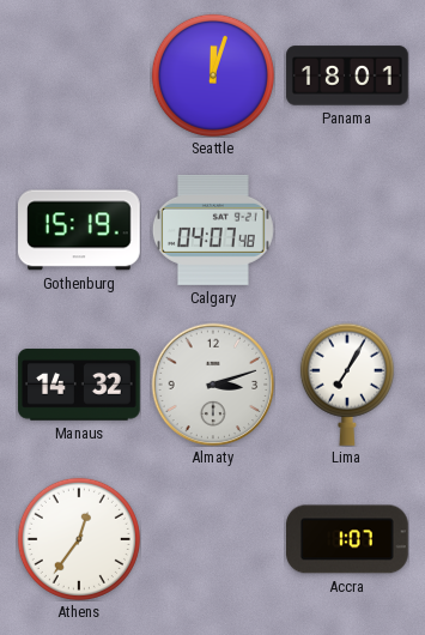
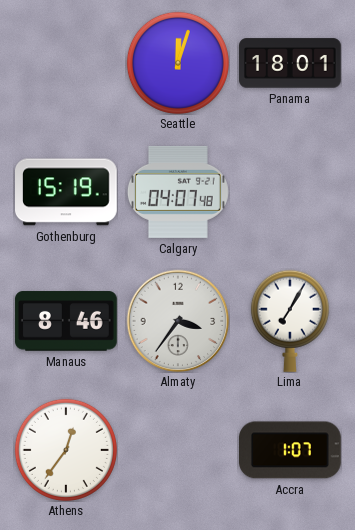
Manaus: 14:32 -> 8:46 (66, 321)
Almaty: 3:12 -> 3:36 (178, 321)
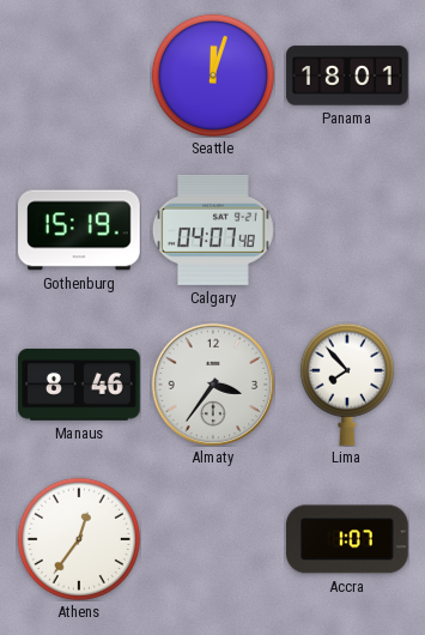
Lima: 7:05 -> 7:53 (347, 385)
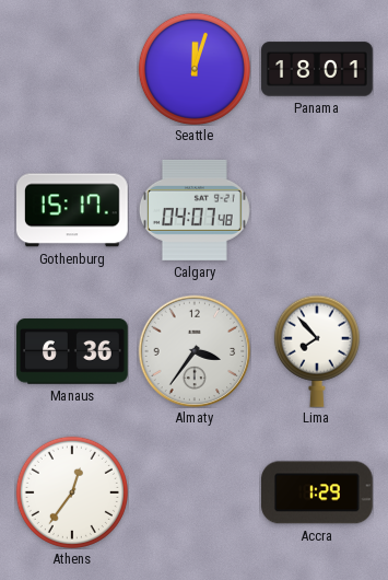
Gothenburg: 15:19 -> 15:17 (73, 210)
Manaus: 8:46 -> 6:36 (72, 351)
Accra: 1:07 -> 1:29 (318, 492)
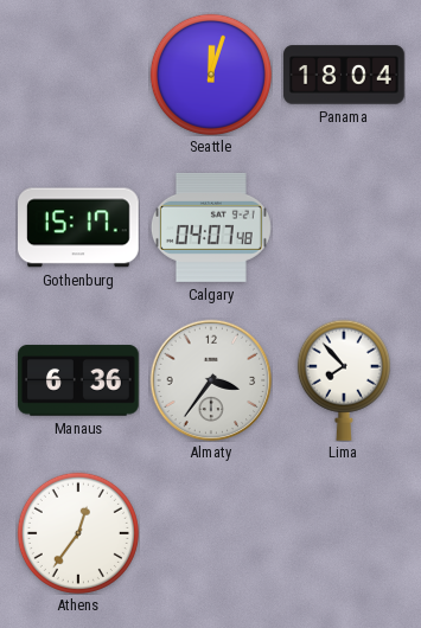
Panama: 18:01 -> 18:04 (344, 75)
Accra: 1:29 -> none (318, 492)
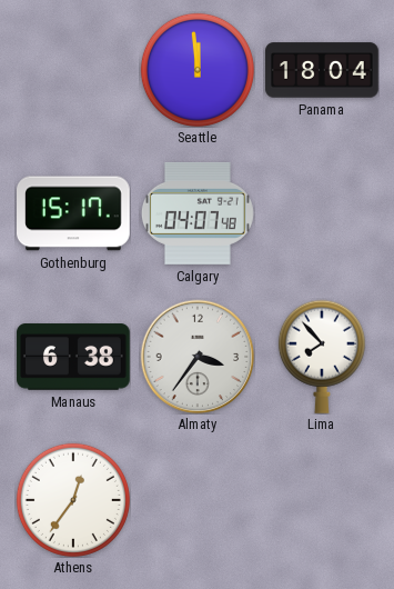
Seattle: 12:03 -> 11:59 (198, 70)
Manaus: 6:36 -> 6:38 (73, 357)
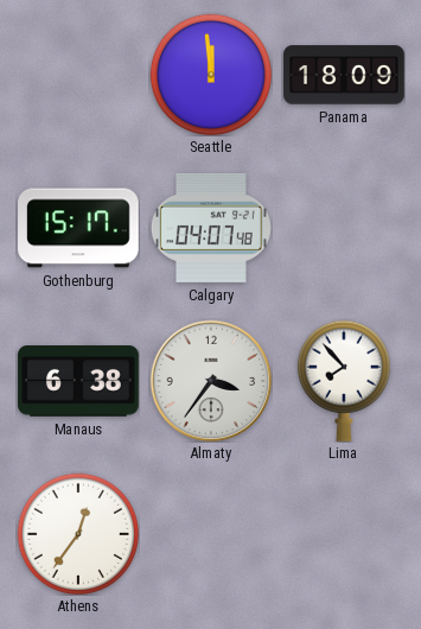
Panama: 18:04 -> 18:09 (344, 75)
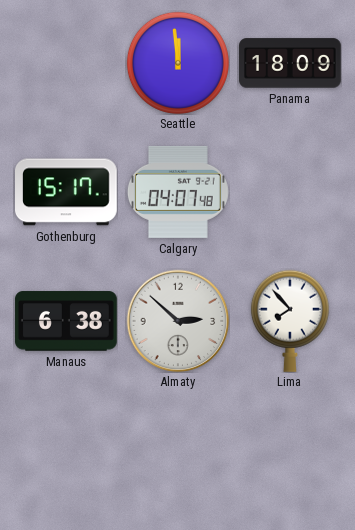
Almaty: 3:36 -> 2:52 (178, 321)
Athens: 12:36 -> none (78, 534)
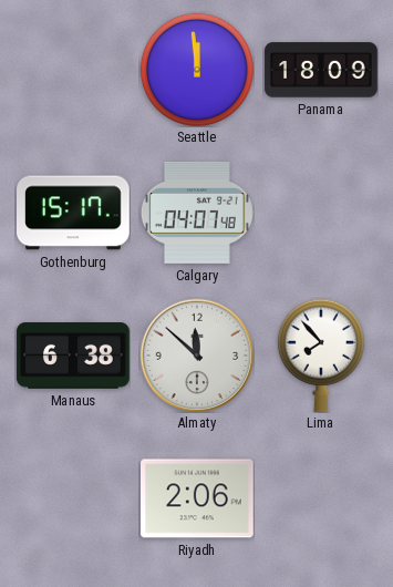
Almaty: 2:52 -> 11:52 (197, 356)
Riyadh: none -> 2:06 (198, 498)
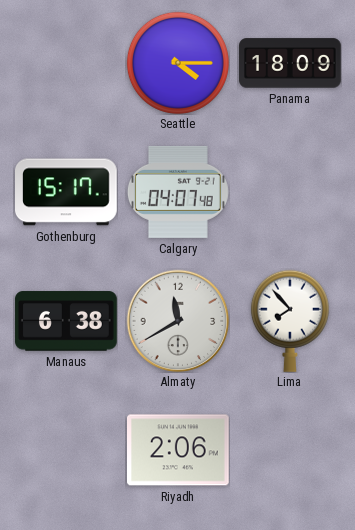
Seattle: 11:59 -> 4:15 (178, 63)
Almaty: 11:52 -> 11:40 (178, 321)
